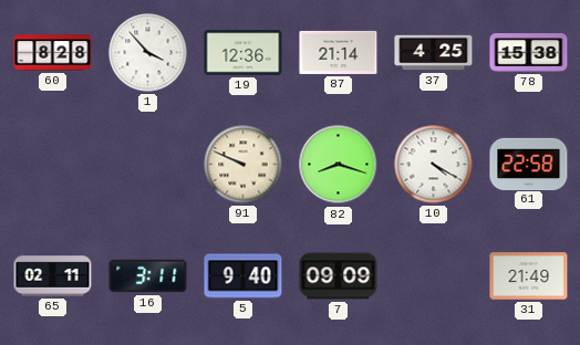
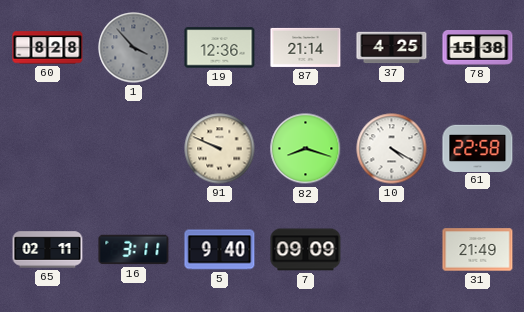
1 dial: white -> grey (134, 48)
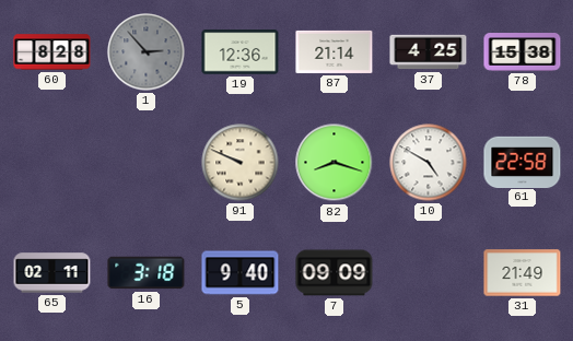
1: 3:53 -> 2:53 (147, 52)
10: 4:20 -> 4:50 (429, 163)
16: 3:11 -> 3:18 (147, 273)
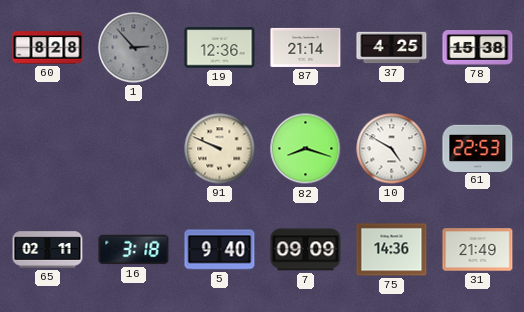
61: 22:58 -> 22:53 (478, 148)
75: none -> 14:36 (392, 250)
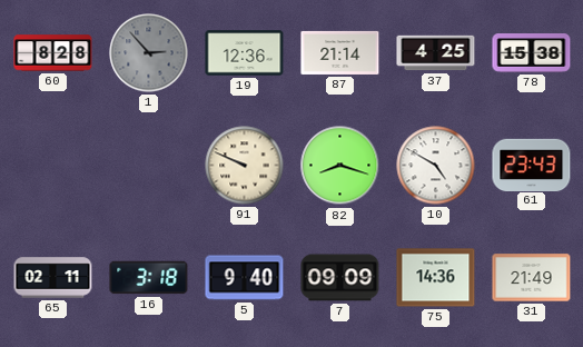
61: 22:53 -> 23:43 (532, 165)
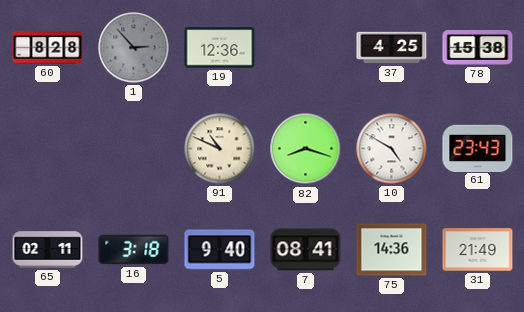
87: 21:14 -> none (340, 52)
91: 9:49 -> 10:49 (220, 149)
7: 09:09 -> 08:41 (306, 250)
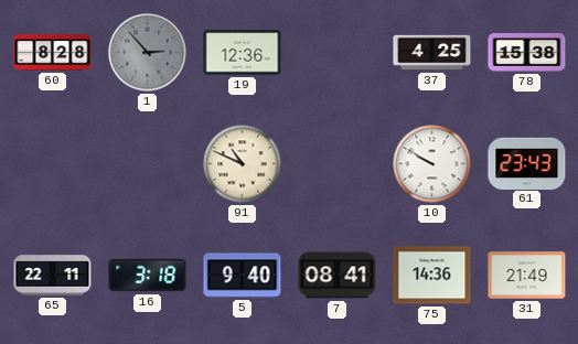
82: 8:18 -> none (306, 149)
10: 4:50 -> 9:50 (432, 164)
65: 02:11 -> 22:11 (53, 276)
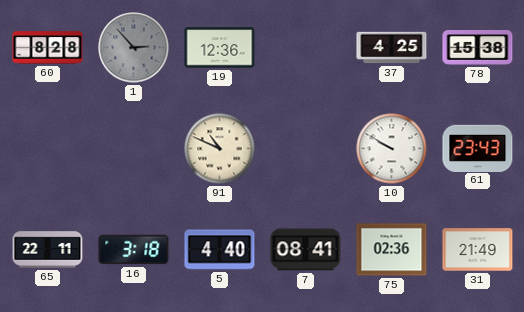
5: 9:40 -> 4:40 (220, 250)
75: 14:36 -> 02:36 (392, 250)
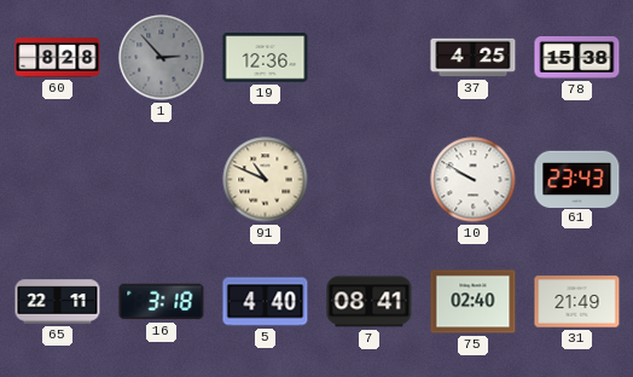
75: 02:36 -> 02:40 (474, 302)
